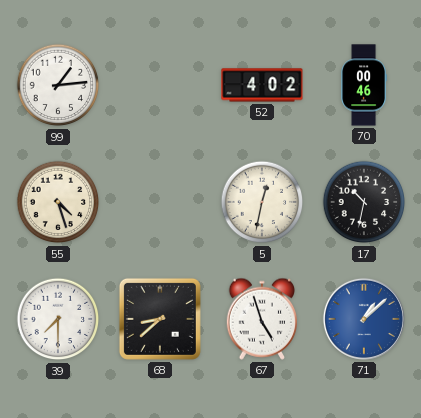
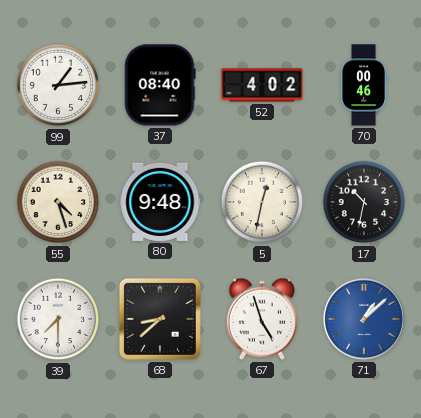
37: none -> 08:40 (160, 85)
80: none -> 9:48 (160, 202)
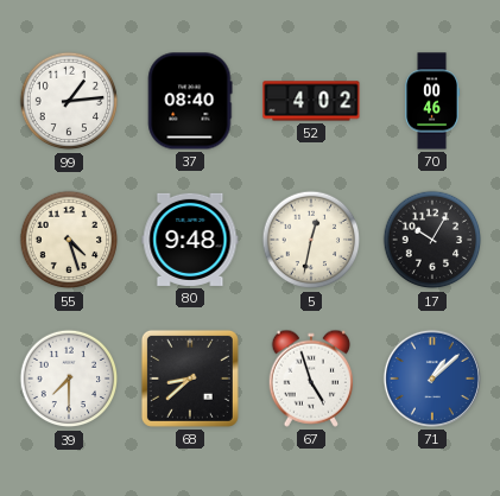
17: 10:32 -> 10:05 (432, 240)
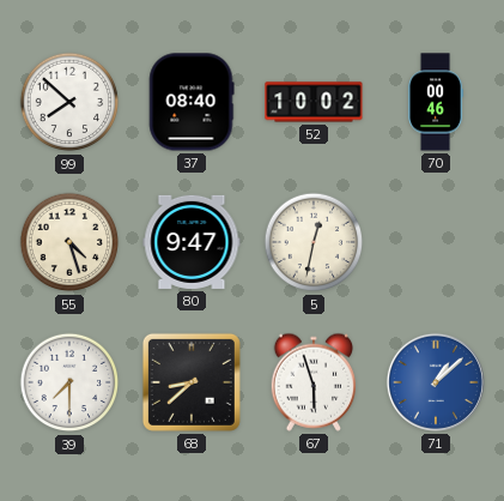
99: 1:14 -> 7:52 (69, 102)
52: 4:02 -> 10:02 (314, 102)
80: 9:48 -> 9:47 (192, 242)
17: 10:05 -> none (432, 240)
67: 4:57 -> 5:57 (312, 382)
